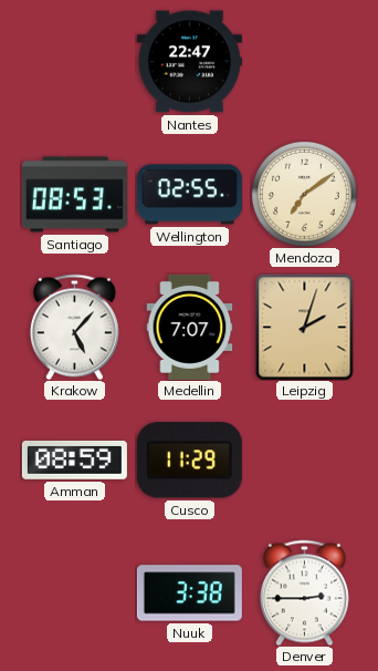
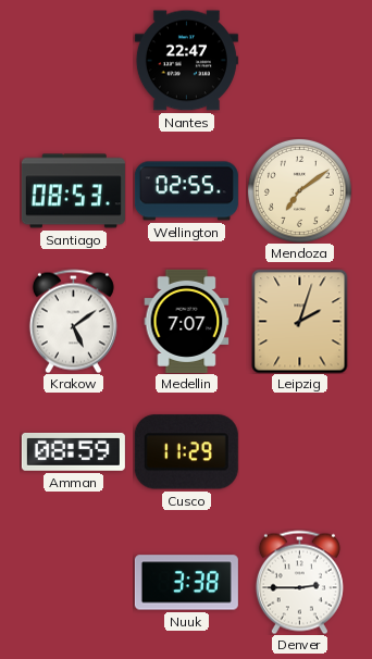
Krakow: 5:07 -> 5:09 (73, 321)
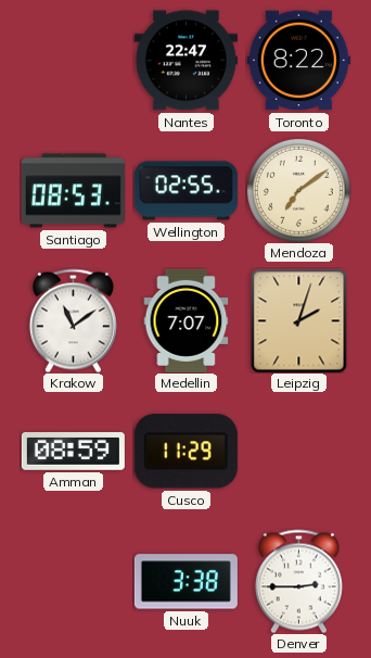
Toronto: none -> 8:22 (298, 61)
Krakow: 5:09 -> 11:09 (73, 320)
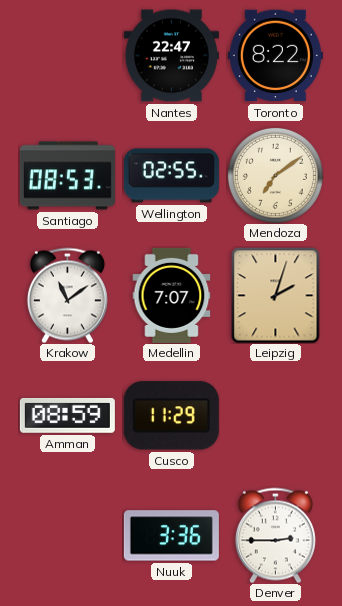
Nuuk: 3:38 -> 3:36 (171, 536)
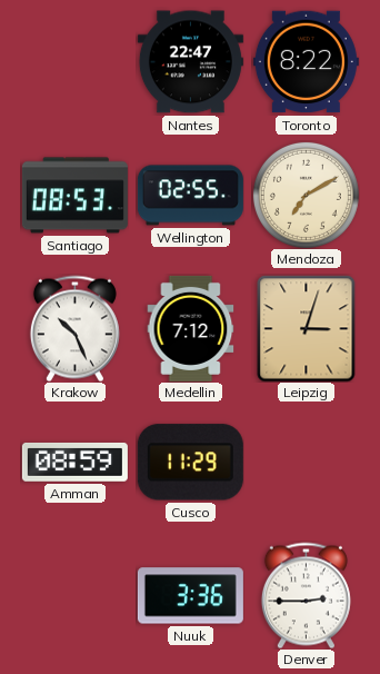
Mendoza: 7:09 -> 7:10 (306, 195)
Krakow: 11:09 -> 10:26 (74, 328)
Medellin: 7:07 -> 7:12 (191, 328)
Leipzig: 2:03 -> 3:03 (307, 328)
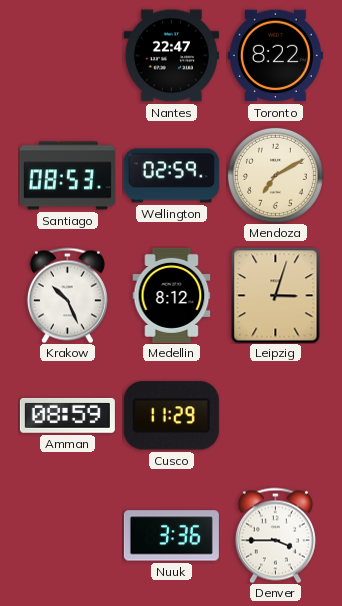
Wellington: 02:55 -> 02:59 (171, 176)
Medellin: 7:12 -> 8:12 (172, 295)
Denver: 2:45 -> 3:45 (275, 535)
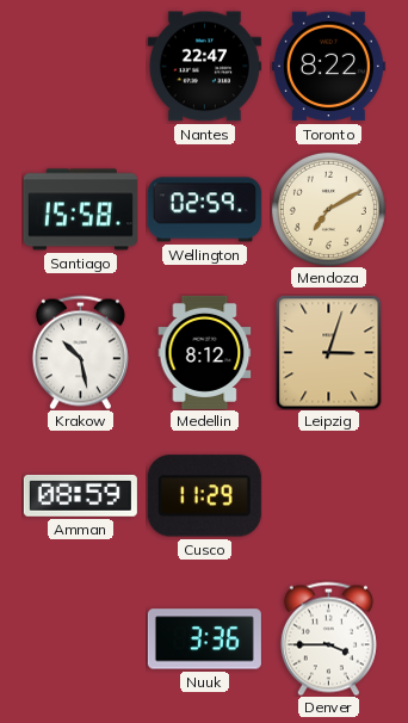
Santiago: 08:53 -> 15:58 (80, 210)
Krakow: 10:26 -> 10:28 (80, 352)
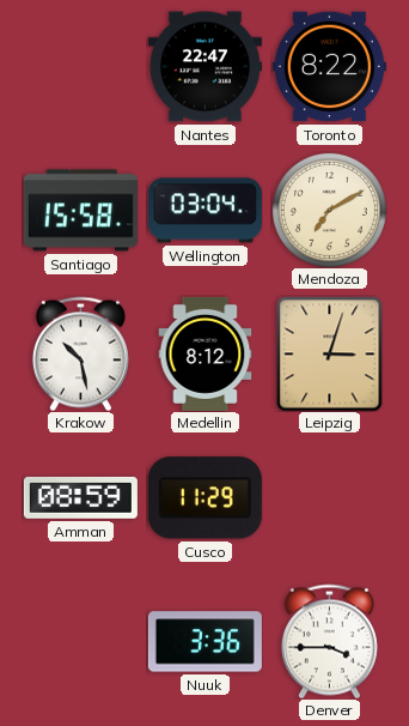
Wellington: 02:59 -> 03:04 (204, 211)
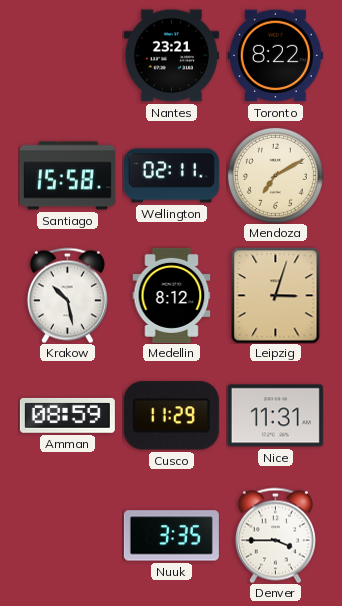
Nantes: 22:47 -> 23:21 (171, 56)
Wellington: 03:04 -> 02:11 (171, 176)
Nice: none -> 11:31 (275, 416)
Nuuk: 3:36 -> 3:35 (171, 536)
